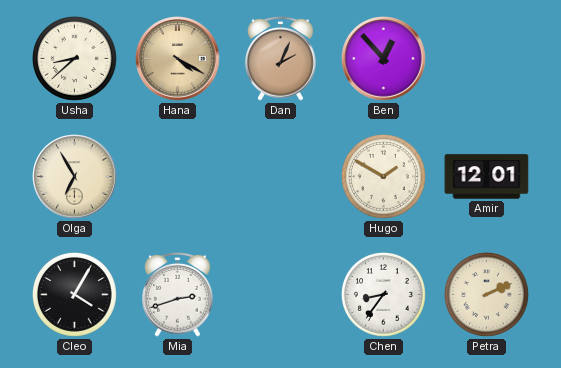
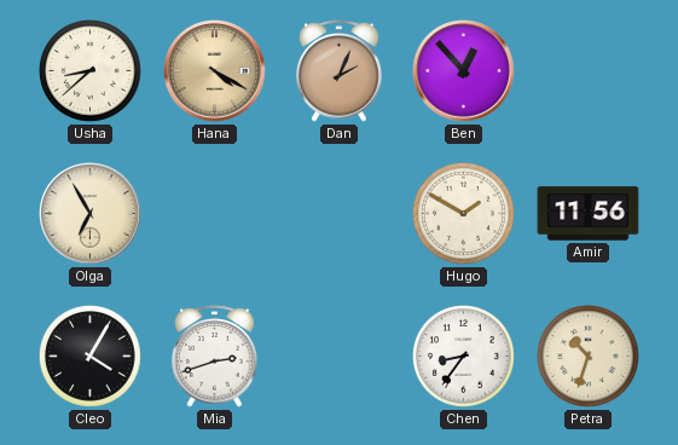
Amir: 12:01 -> 11:56 (589, 214)
Petra: 2:11 -> 10:33 (589, 357)
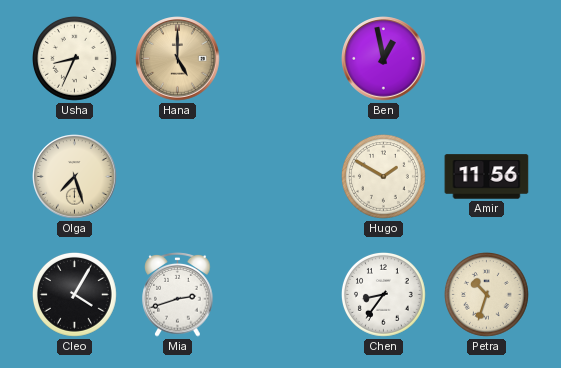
Usha: 8:38 -> 8:34 (75, 59)
Hana: 4:20 -> 5:00 (178, 59)
Dan: 2:04 -> none (340, 71)
Ben: 12:53 -> 12:58 (384, 59)
Olga: 6:55 -> 7:27 (75, 177)
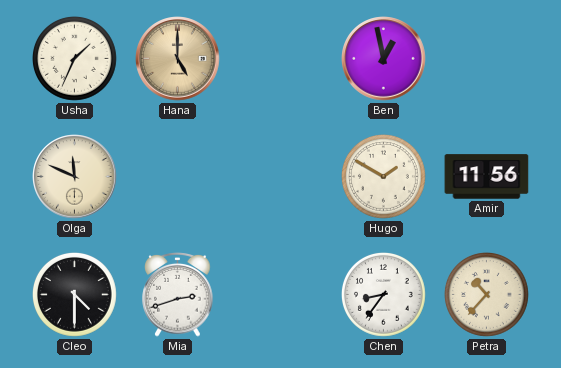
Usha: 8:34 -> 1:34 (75, 59)
Olga: 7:27 -> 11:49 (75, 177)
Cleo: 4:05 -> 4:30 (75, 295)
Petra: 10:33 -> 10:37 (487, 295)
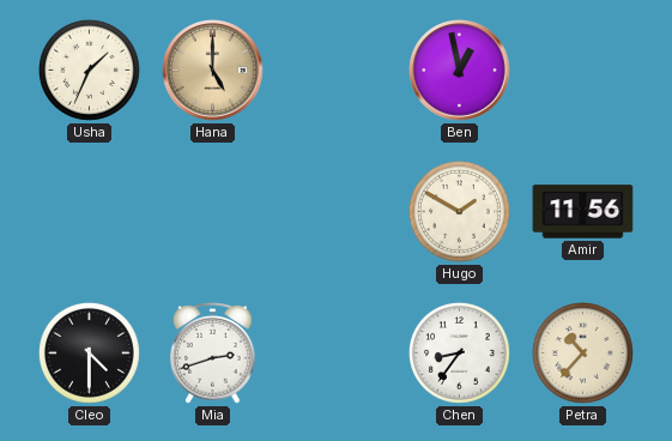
Olga: 11:49 -> none (75, 177)
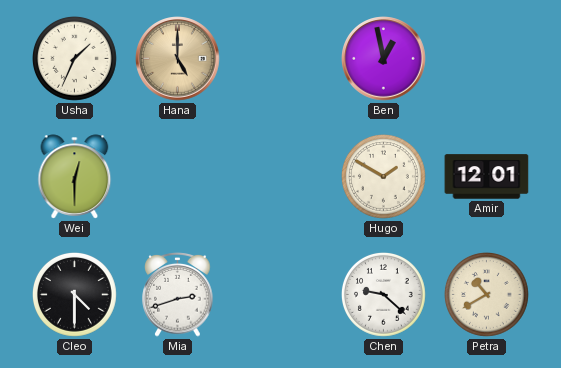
Wei: none -> 12:30 (75, 177)
Amir: 11:56 -> 12:01 (487, 177)
Chen: 8:36 -> 9:22 (384, 295)
Petra: 10:37 -> 10:40 (487, 295)
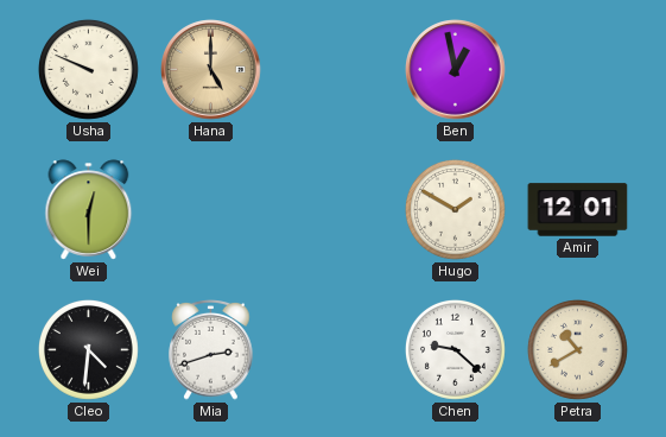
Usha: 1:34 -> 9:49 (89, 70)
Cleo: 4:30 -> 4:31 (89, 350)
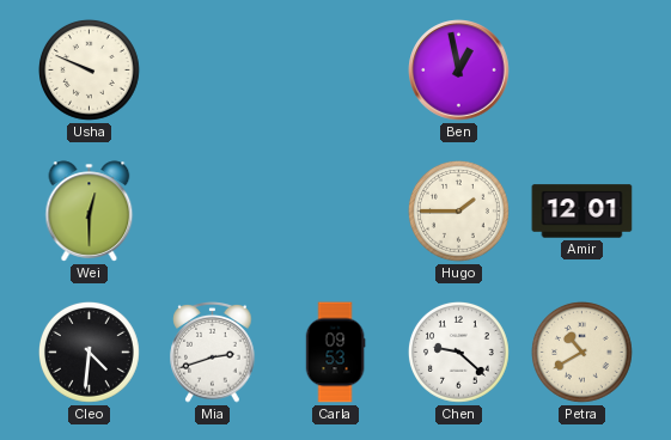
Hana: 5:00 -> none (211, 70)
Hugo: 1:50 -> 1:45 (459, 212)
Carla: none -> 09:53 (335, 353)
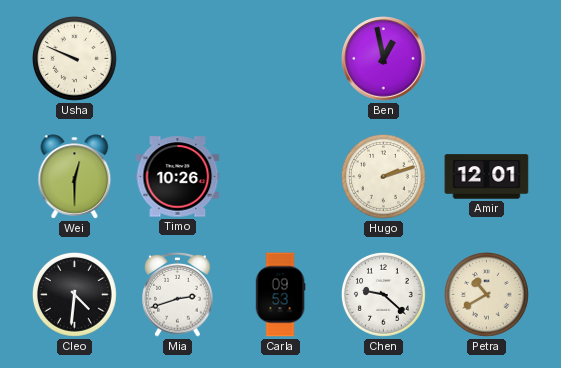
Timo: none -> 10:26 (178, 177)
Hugo: 1:45 -> 2:12 (384, 177)
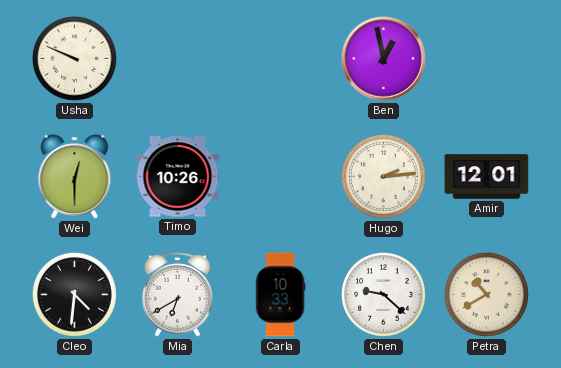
Hugo: 2:12 -> 2:14 (384, 177)
Mia: 2:42 -> 6:40 (178, 295)
Carla: 09:53 -> 10:33 (280, 295)
